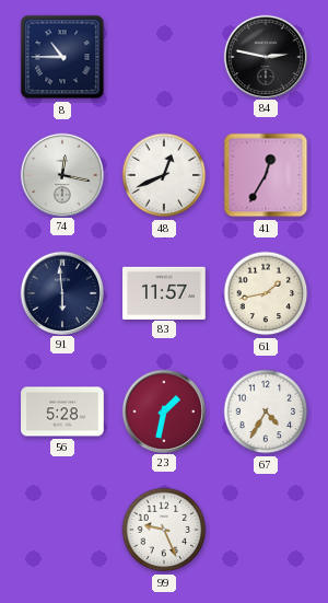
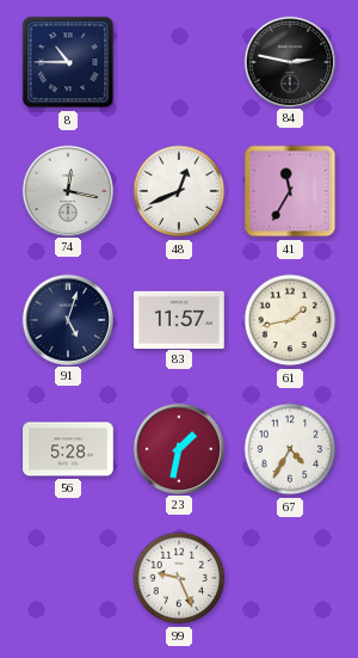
41: 12:35 -> 11:35 (290, 191)
91: 5:59 -> 5:03 (67, 319)
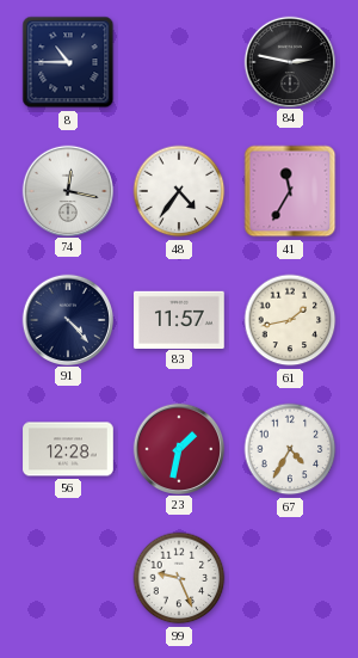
48: 12:41 -> 4:36 (179, 191)
91: 5:03 -> 4:23 (67, 319)
56: 5:28 -> 12:28 (68, 449)
